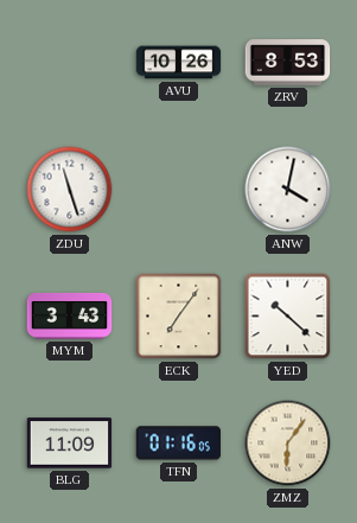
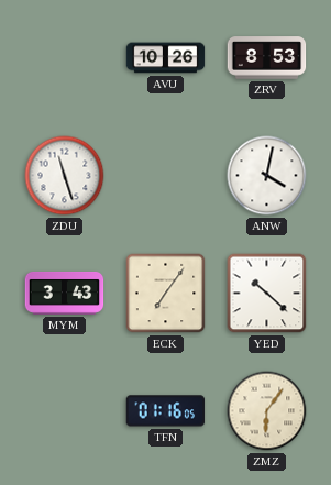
BLG: 11:09 -> none (70, 444)
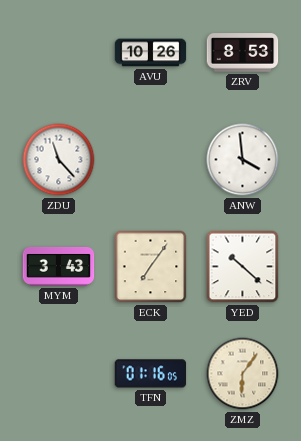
ZDU: 11:27 -> 11:23 (59, 160)
ANW: 4:02 -> 3:59 (243, 160)
